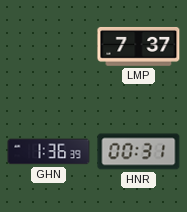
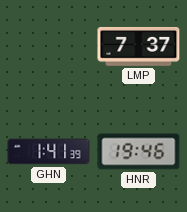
GHN: 1:36 -> 1:41 (49, 152)
HNR: 00:31 -> 19:46 (139, 152)
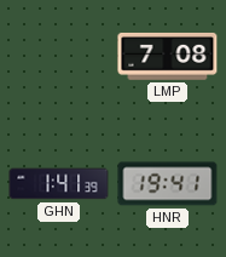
LMP: 7:37 -> 7:08 (168, 57)
HNR: 19:46 -> 19:41 (168, 184)
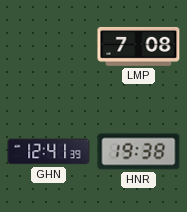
GHN: 1:41 -> 12:41 (49, 152)
HNR: 19:41 -> 19:38 (139, 152)
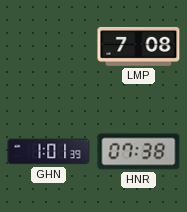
GHN: 12:41 -> 1:01 (49, 152)
HNR: 19:38 -> 07:38 (139, 152)
